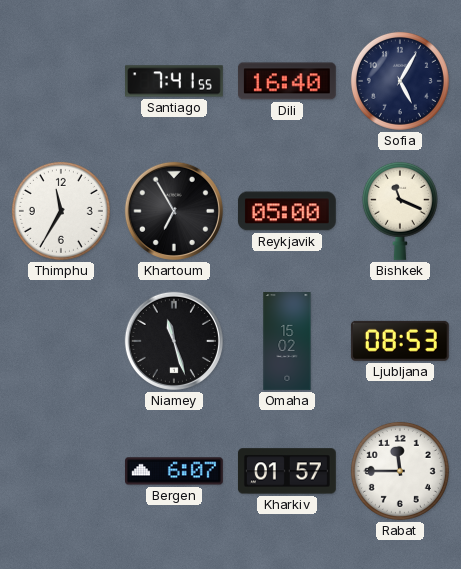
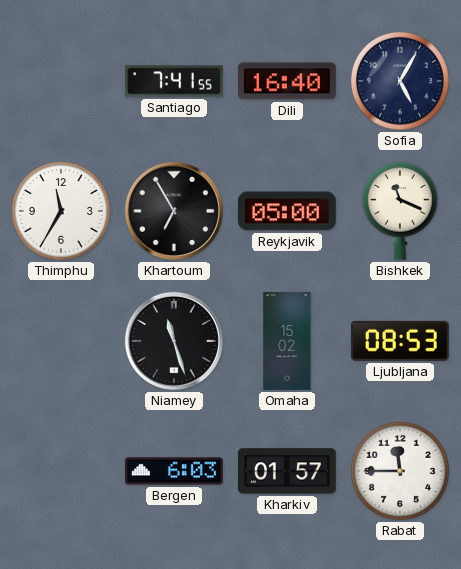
Bergen: 6:07 -> 6:03 (175, 471)
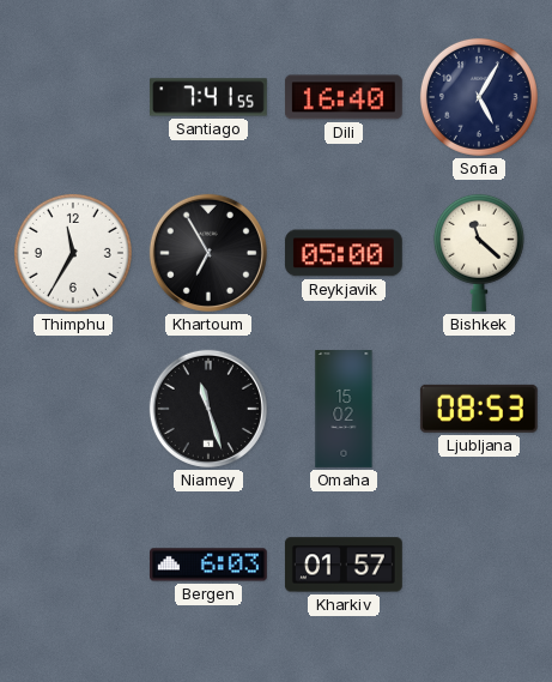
Bishkek: 11:19 -> 11:22 (479, 253)
Rabat: 11:45 -> none (400, 471)
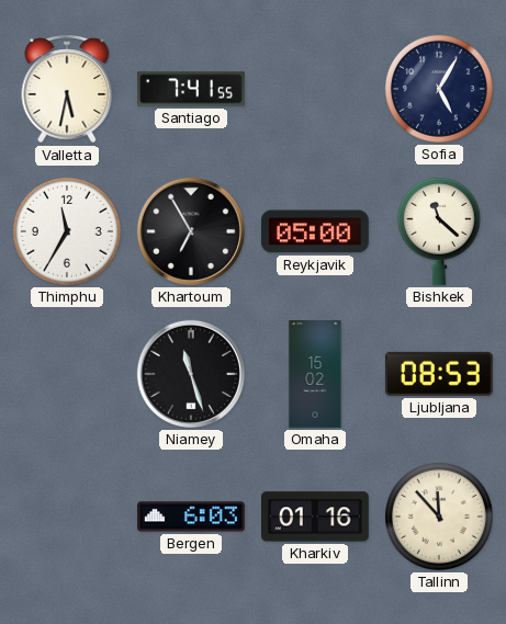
Valletta: none -> 5:32 (67, 89)
Dili: 16:40 -> none (344, 97)
Kharkiv: 01:57 -> 01:16 (315, 517)
Tallinn: none -> 11:53 (439, 517)
